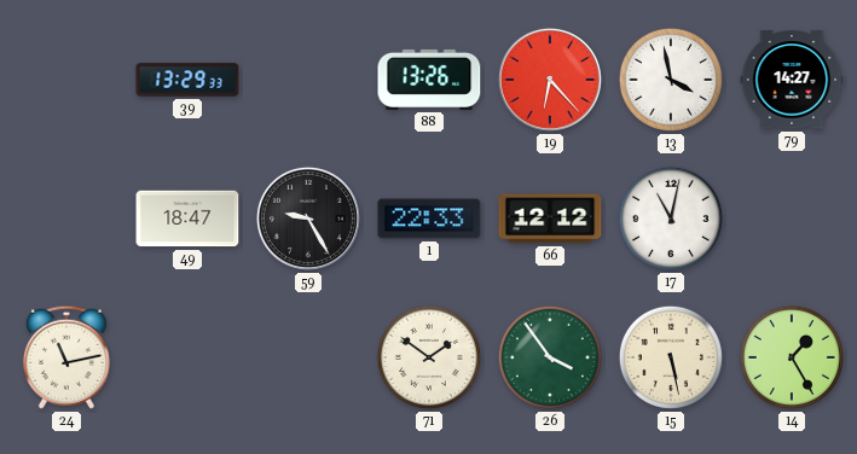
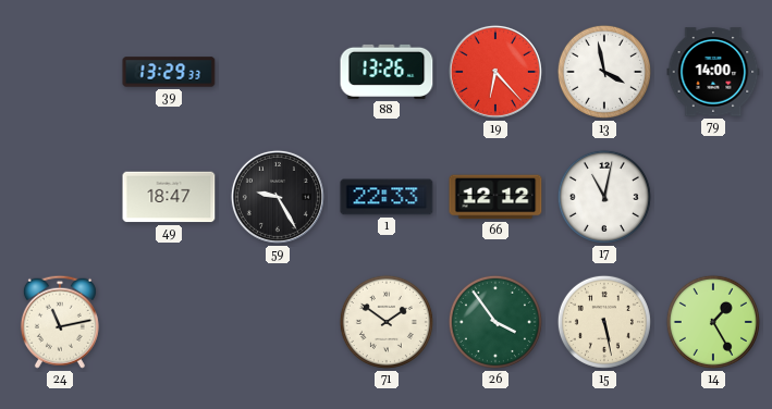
79: 14:27 -> 14:00 (713, 72)
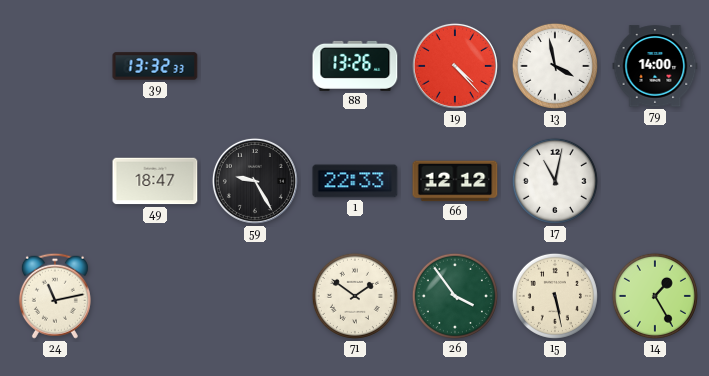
39: 13:29 -> 13:32 (155, 66)
19: 6:23 -> 4:23 (455, 66)
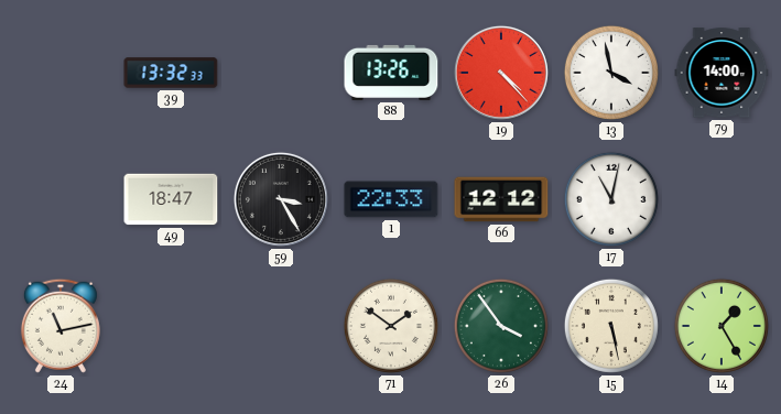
59: 9:25 -> 3:25 (281, 199)
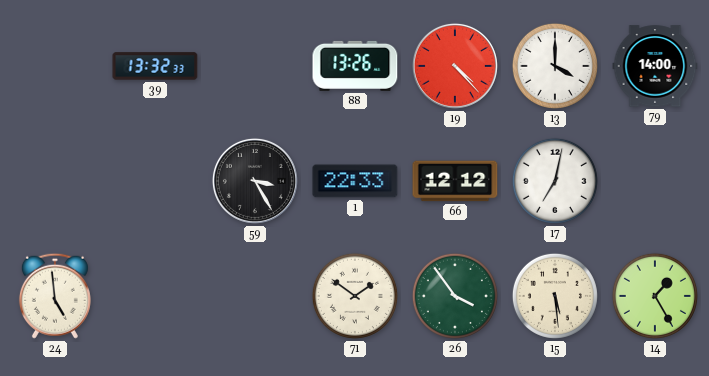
13: 3:58 -> 4:00 (555, 66)
49: 18:47 -> none (171, 199)
17: 11:02 -> 7:02 (555, 181)
24: 11:13 -> 4:59 (55, 296)
15: 5:28 -> 5:29 (555, 296)
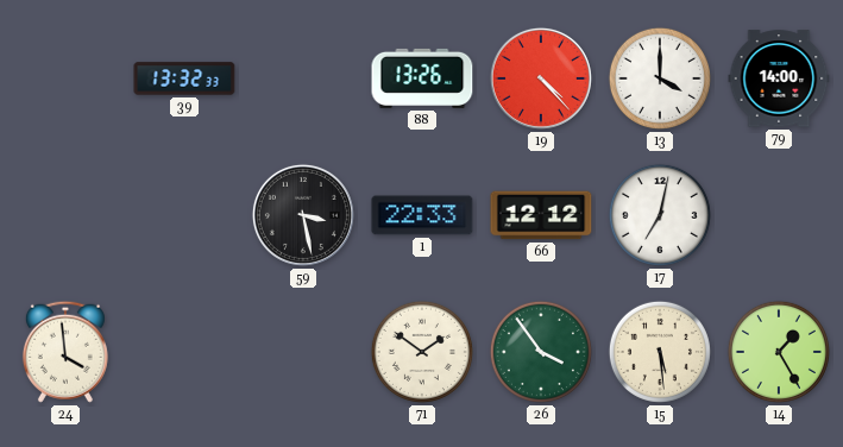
59: 3:25 -> 3:28 (303, 215)
24: 4:59 -> 3:59 (65, 352)
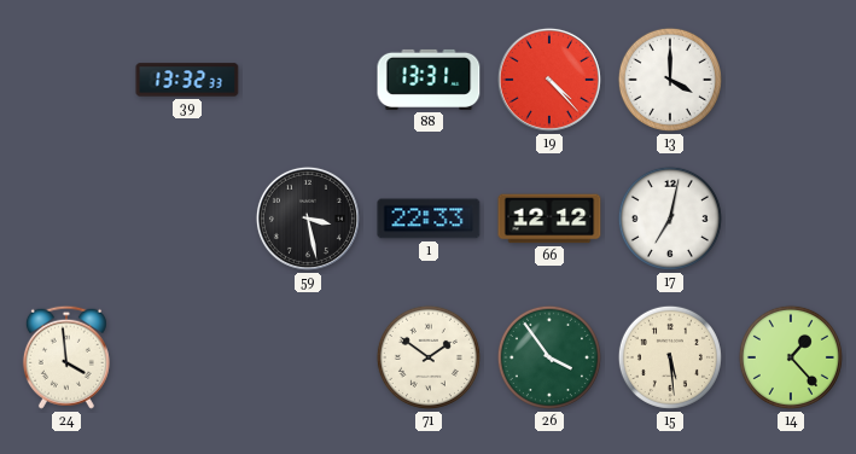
88: 13:26 -> 13:31 (429, 80)
79: 14:00 -> none (779, 78)
14: 1:25 -> 1:23 (791, 357)
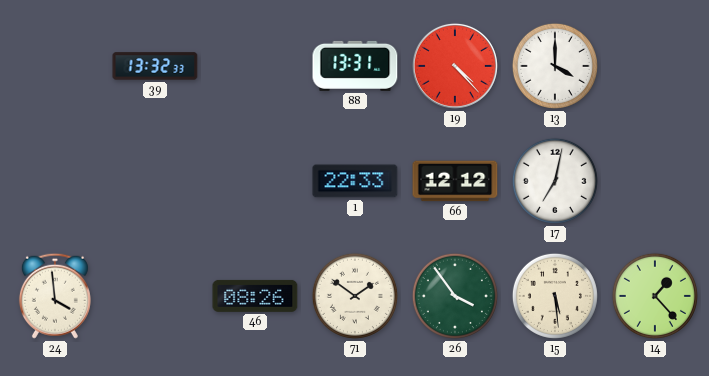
59: 3:28 -> none (308, 219)
46: none -> 08:26 (255, 296)
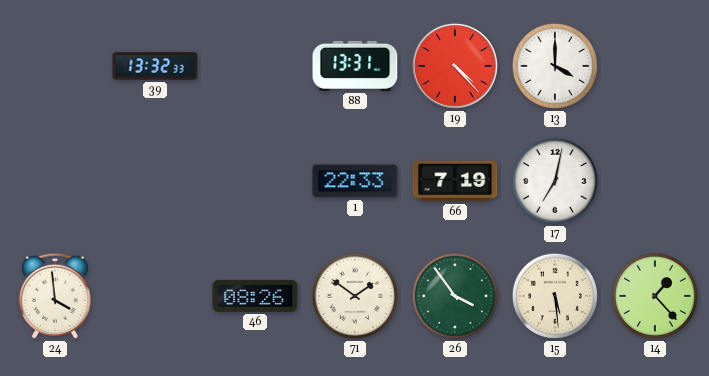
66: 12:12 -> 7:19 (455, 181)
